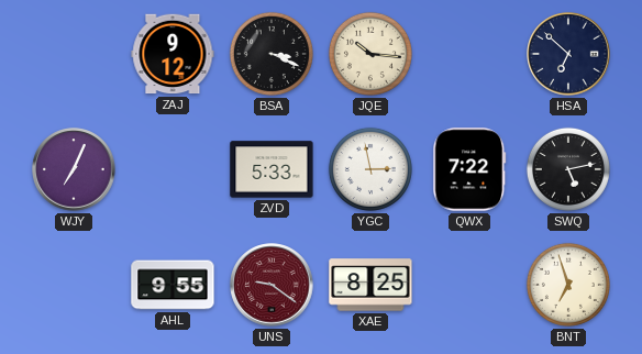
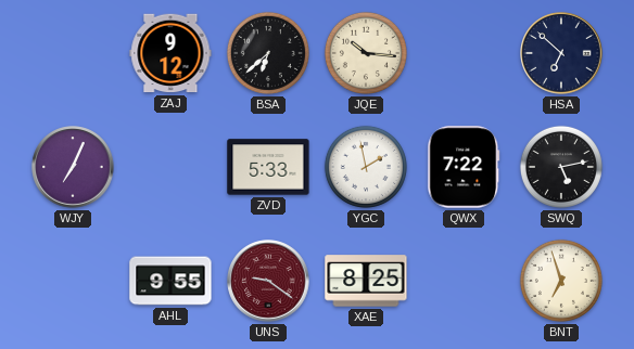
BSA: 3:19 -> 6:38 (268, 53)
YGC: 2:58 -> 1:58 (366, 167)
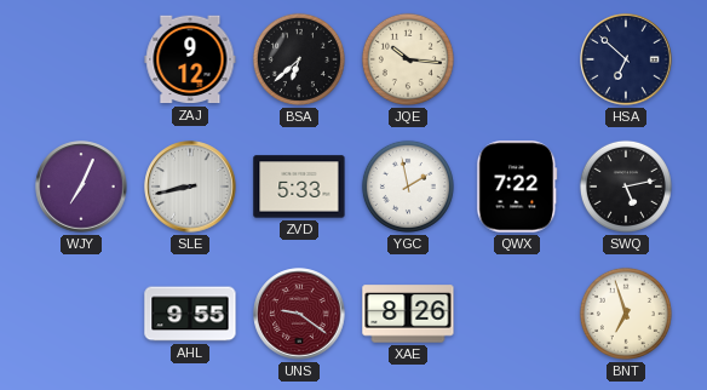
SLE: none -> 8:43 (190, 187)
XAE: 8:25 -> 8:26 (408, 314)
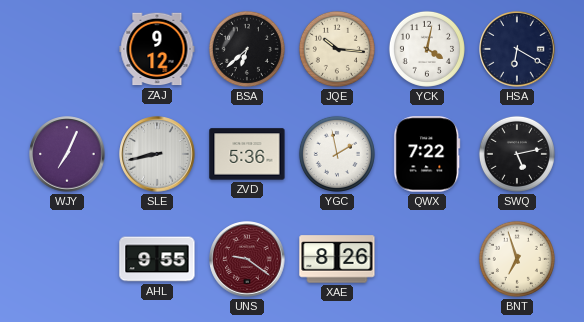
YCK: none -> 4:02 (427, 49)
HSA: 6:52 -> 6:20 (517, 49)
ZVD: 5:33 -> 5:36 (247, 154)
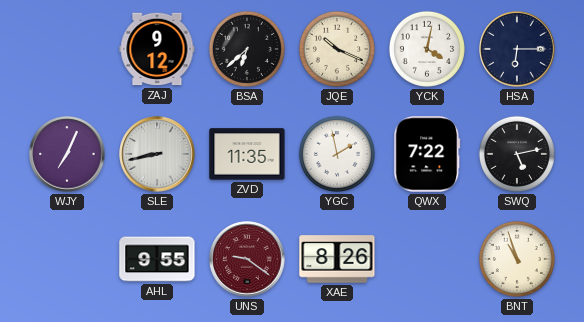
JQE: 10:16 -> 10:19 (337, 49)
HSA: 6:20 -> 6:15 (517, 49)
ZVD: 5:36 -> 11:35 (247, 154)
BNT: 6:57 -> 10:57 (517, 259)
